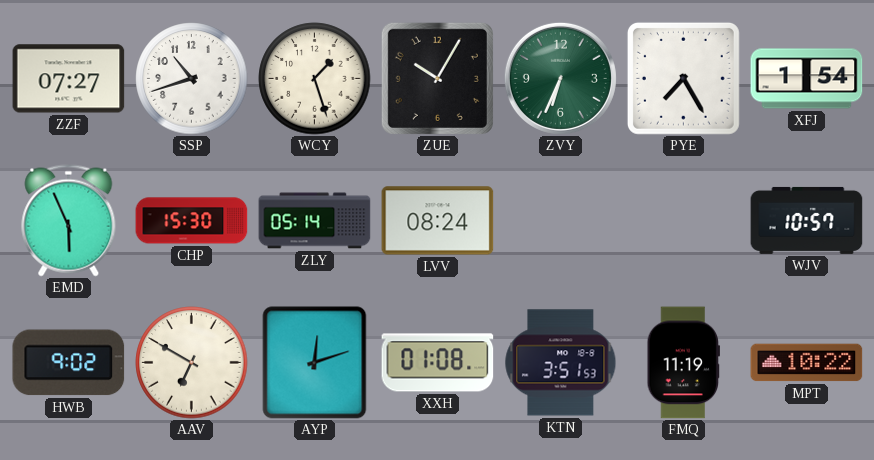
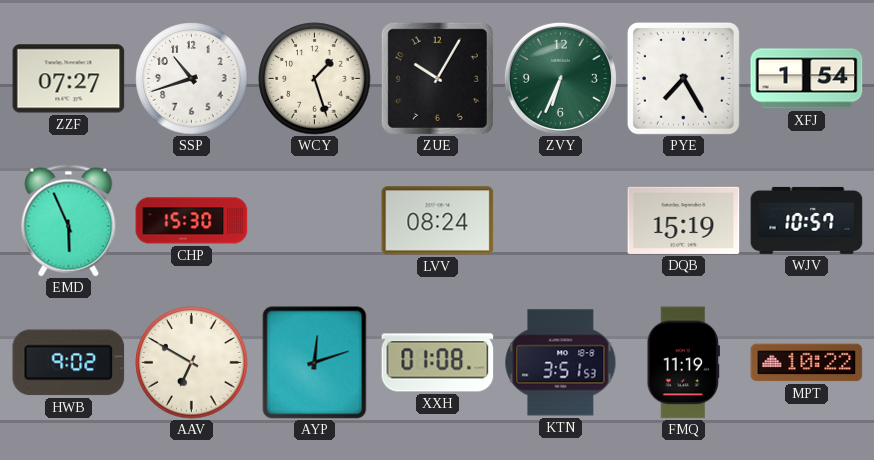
ZLY: 05:14 -> none (315, 221)
DQB: none -> 15:19 (684, 220)
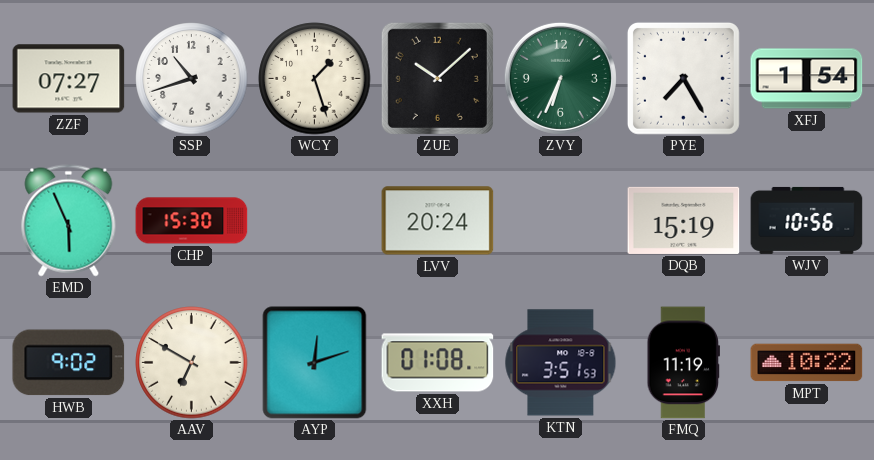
ZUE: 10:05 -> 10:08 (437, 78)
LVV: 08:24 -> 20:24 (438, 221)
WJV: 10:57 -> 10:56 (807, 220)
